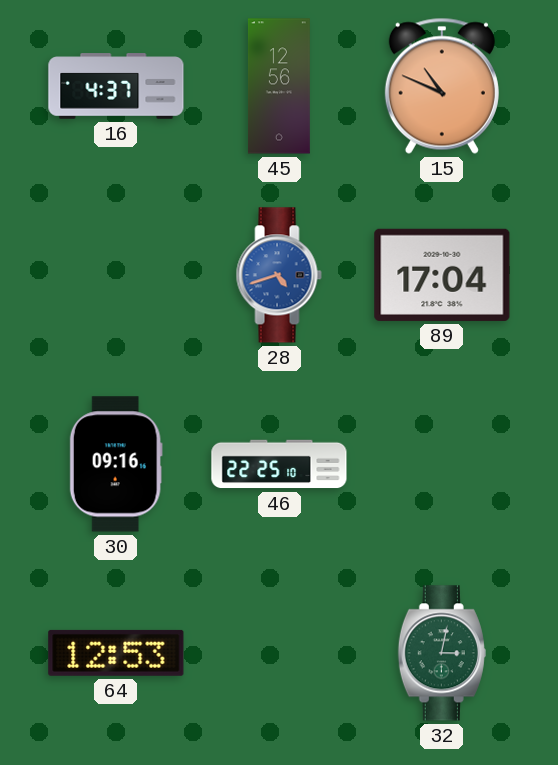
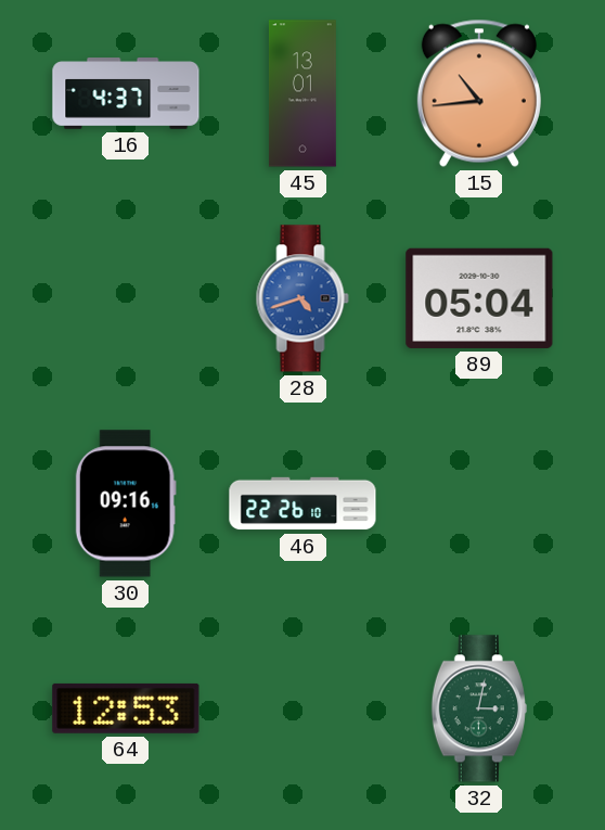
45: 12:56 -> 13:01 (302, 93)
15: 10:49 -> 10:44 (479, 93)
89: 17:04 -> 05:04 (479, 298)
46: 22:25 -> 22:26 (302, 503)
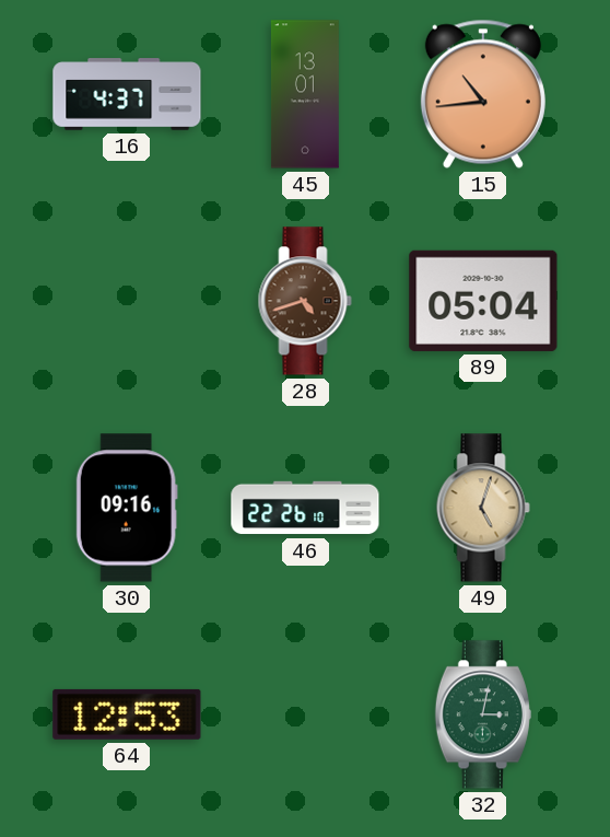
28 dial: blue -> brown (305, 301)
49: none -> 5:03 (483, 508)
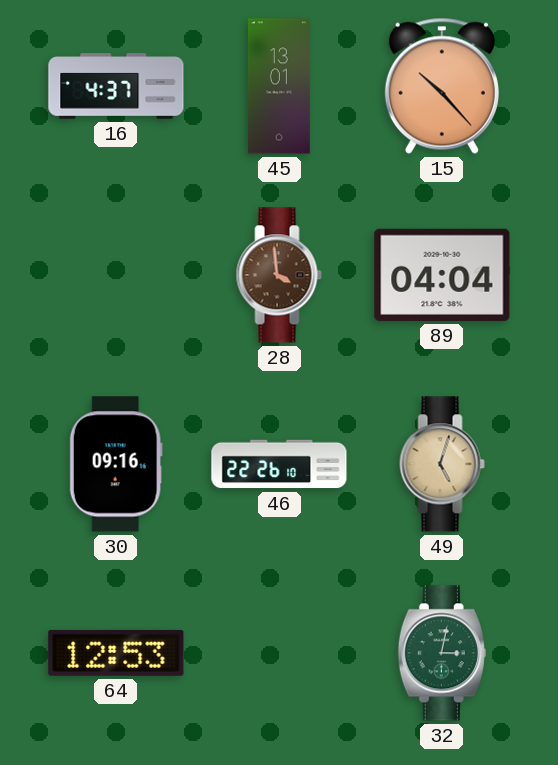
15: 10:44 -> 10:23 (442, 86)
28: 4:42 -> 3:59 (279, 275)
89: 05:04 -> 04:04 (442, 275)
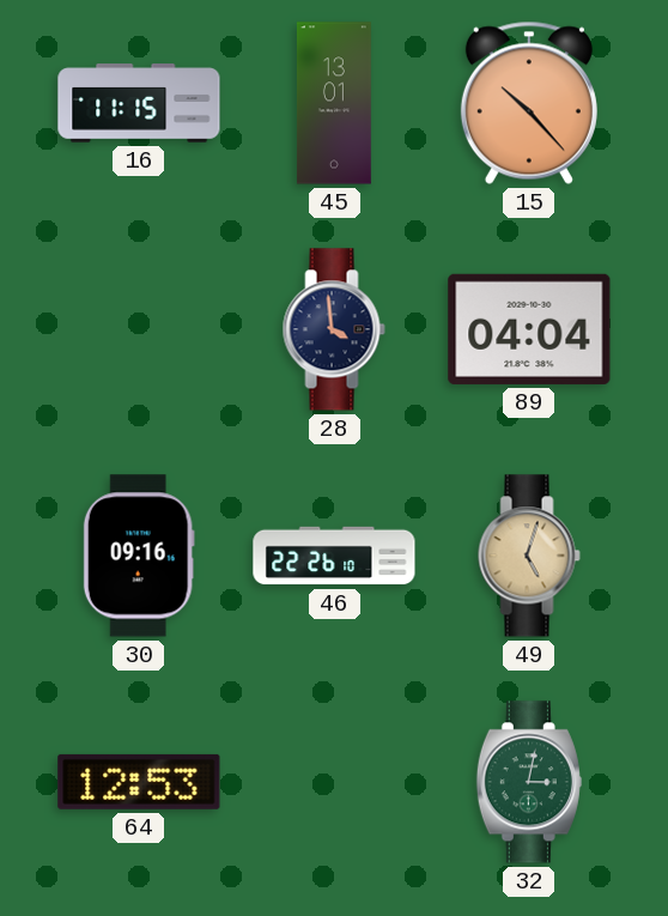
16: 4:37 -> 11:15 (139, 103)
28 dial: brown -> navy (334, 329)
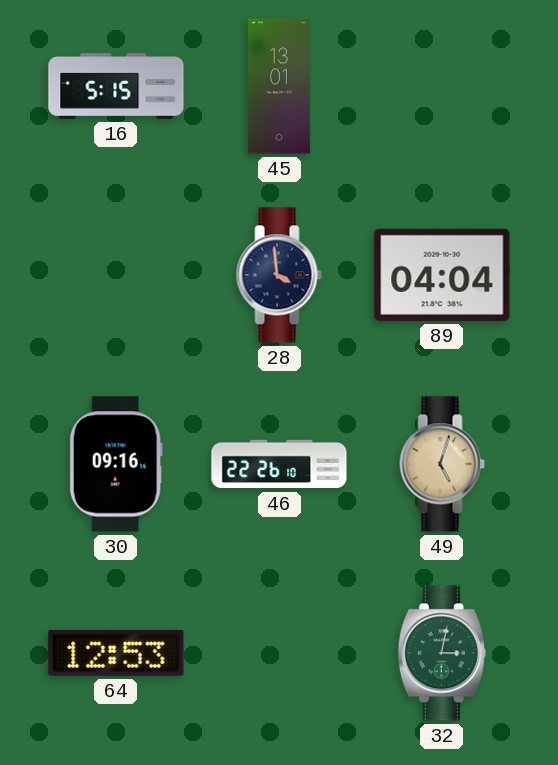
16: 11:15 -> 5:15 (116, 86)
15: 10:23 -> none (529, 103)
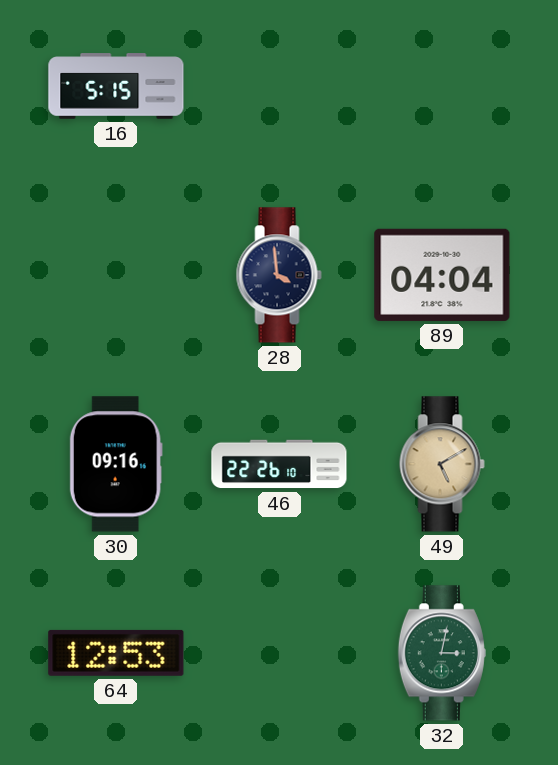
45: 13:01 -> none (279, 86)
49: 5:03 -> 5:10 (442, 464)
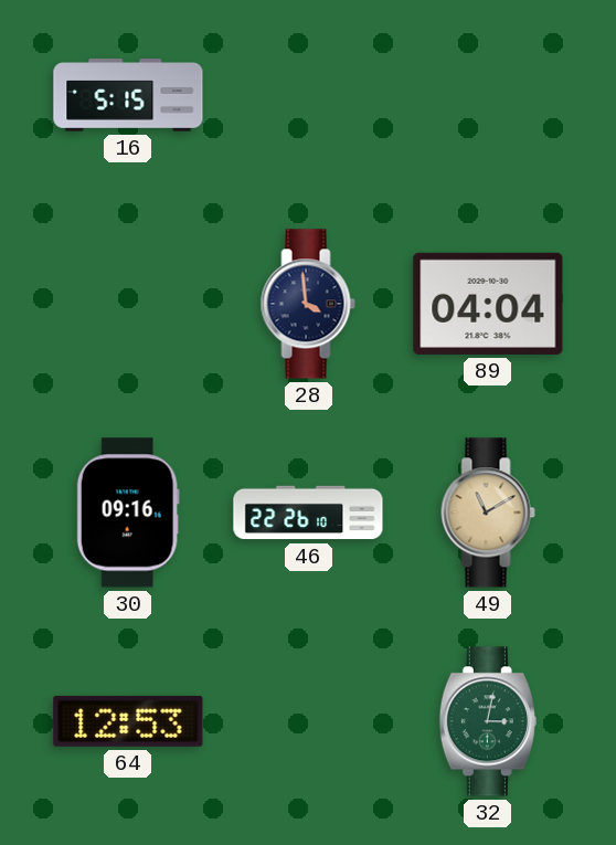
49: 5:10 -> 11:10 (488, 513)
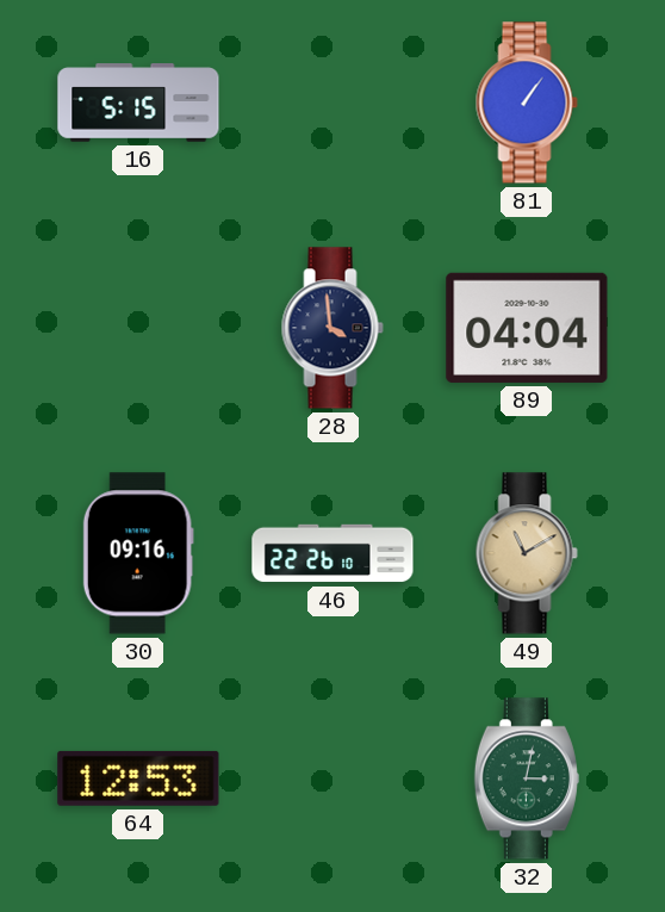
81: none -> 1:06 (527, 103)
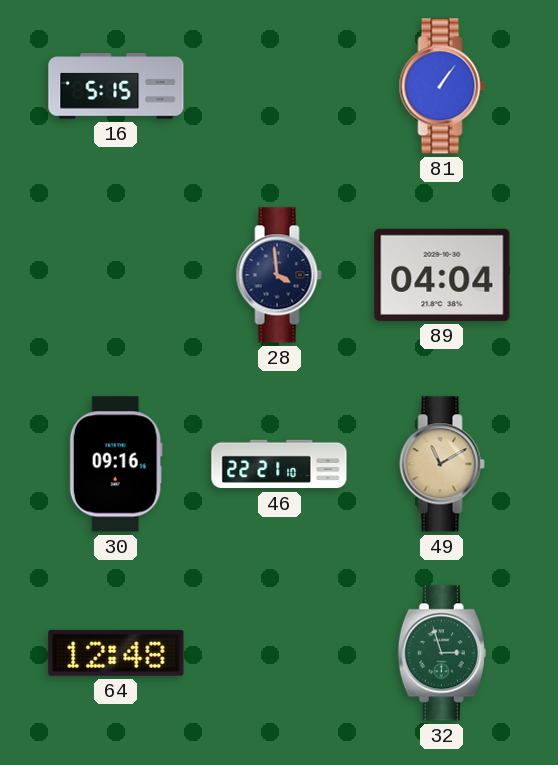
46: 22:26 -> 22:21 (279, 464)
64: 12:53 -> 12:48 (116, 653)
32: 3:02 -> 2:57 (442, 653)
